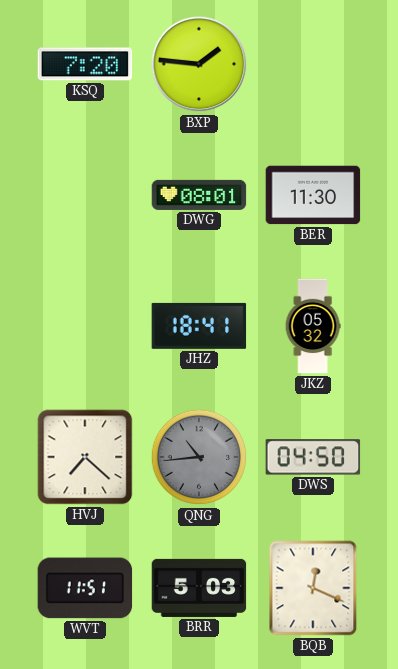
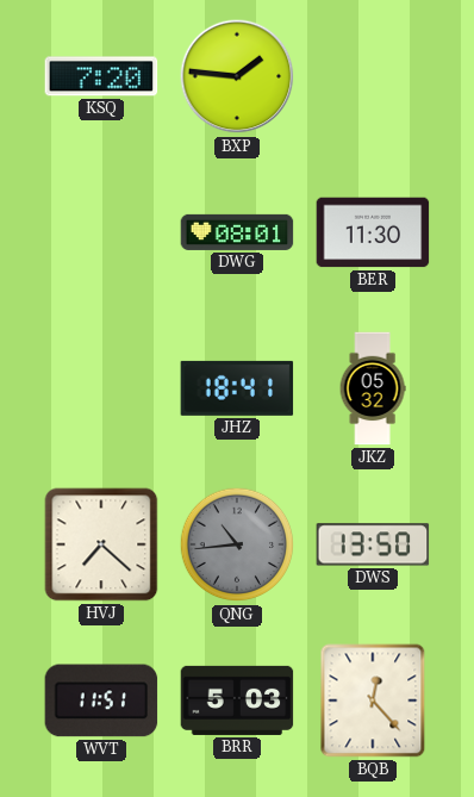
DWS: 04:50 -> 13:50 (373, 544)
BQB: 12:19 -> 12:23 (373, 701)
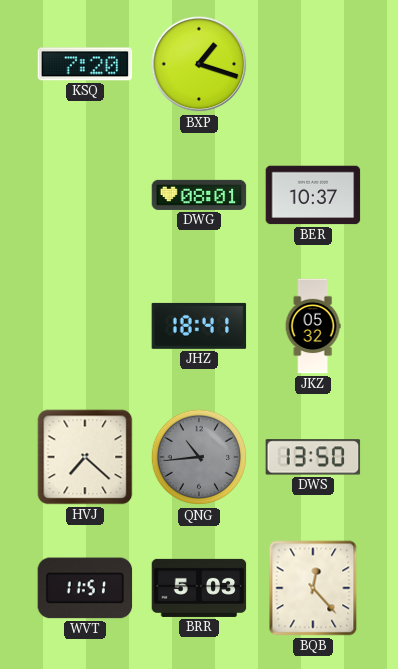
BXP: 1:46 -> 1:18 (199, 64)
BER: 11:30 -> 10:37 (313, 195)
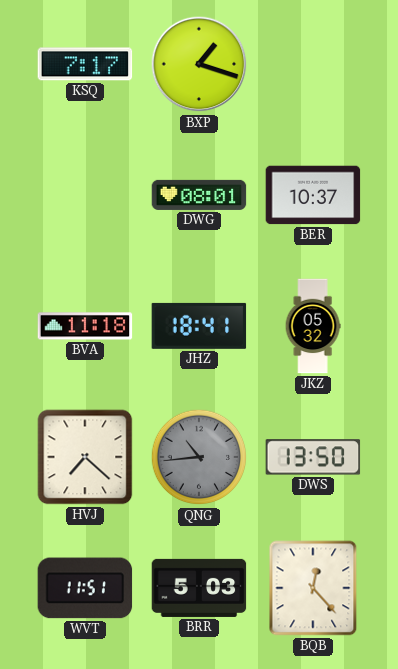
KSQ: 7:20 -> 7:17 (85, 64)
BVA: none -> 11:18 (85, 326)
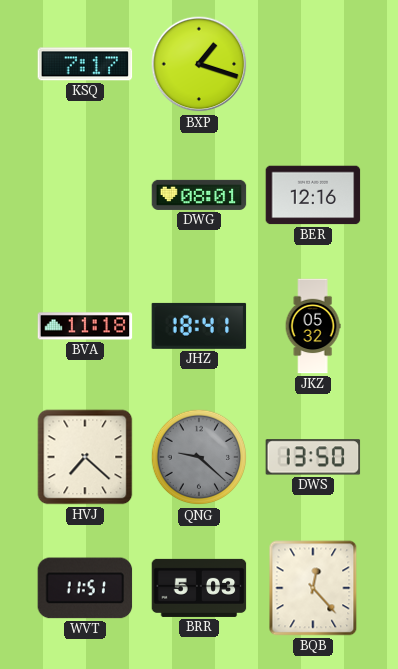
BER: 10:37 -> 12:16 (313, 195)
QNG: 10:44 -> 9:22 (199, 457)
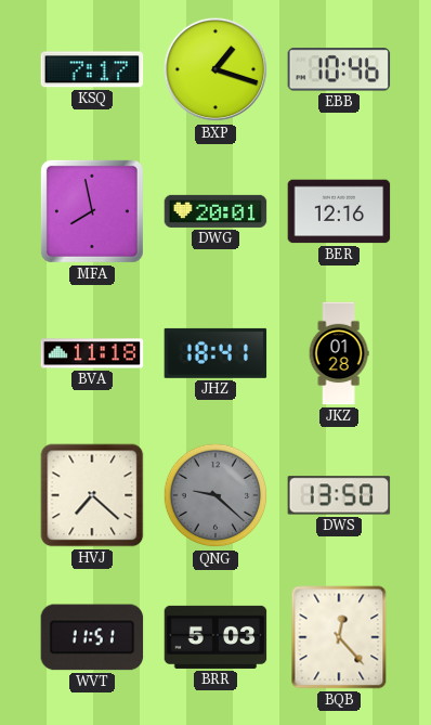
EBB: none -> 10:46 (339, 69)
MFA: none -> 7:58 (92, 211)
DWG: 08:01 -> 20:01 (216, 211)
JKZ: 05:32 -> 01:28 (339, 353)
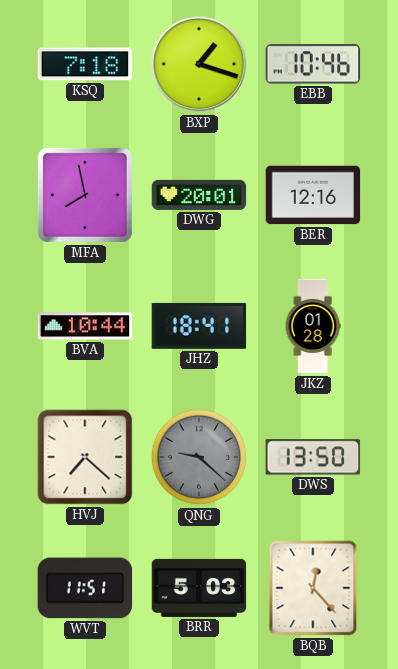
KSQ: 7:17 -> 7:18 (85, 64)
BVA: 11:18 -> 10:44 (85, 326)
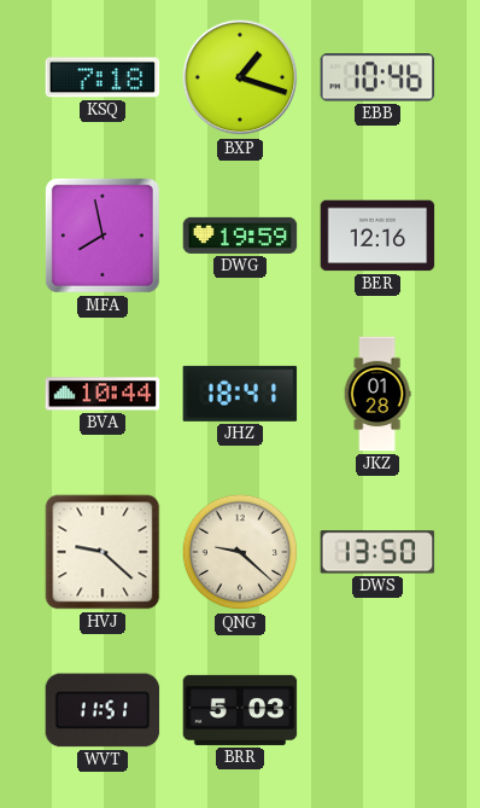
DWG: 20:01 -> 19:59 (240, 236)
HVJ: 7:22 -> 9:22 (103, 552)
QNG dial: grey -> cream (240, 552)
BQB: 12:23 -> none (313, 588)
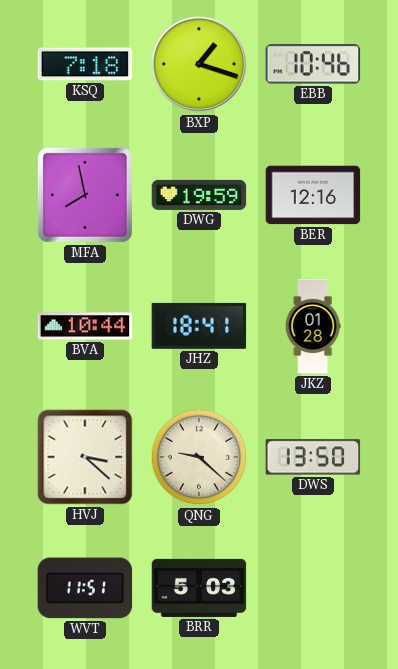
HVJ: 9:22 -> 3:22 (85, 457)
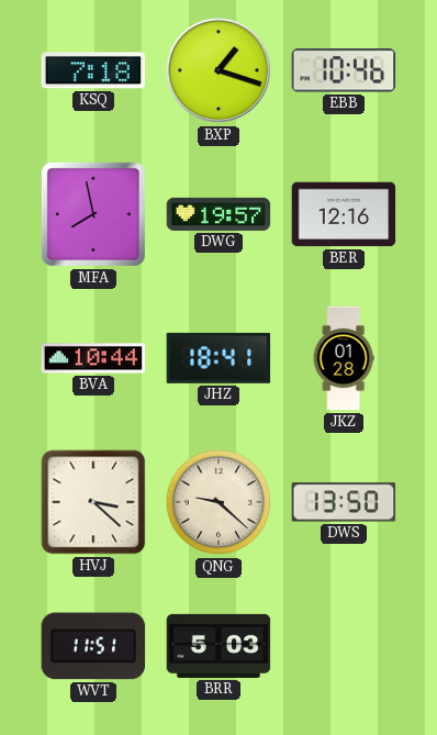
DWG: 19:59 -> 19:57 (218, 214)
